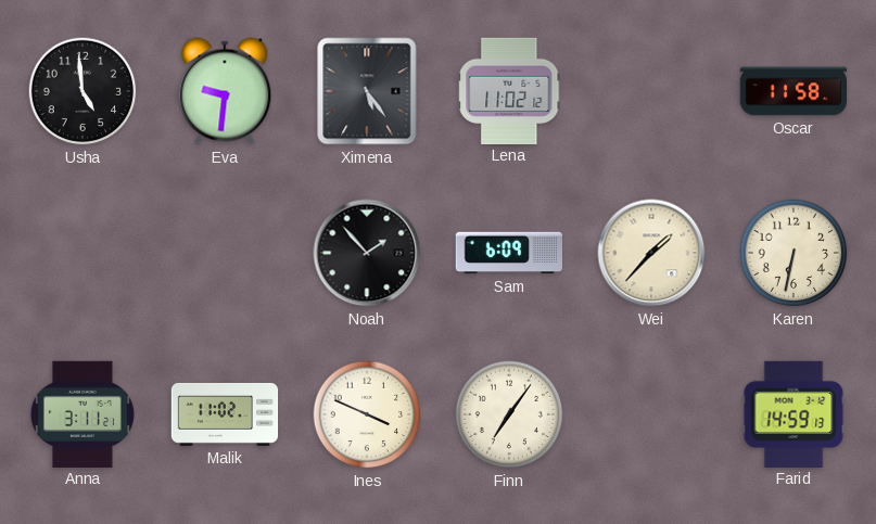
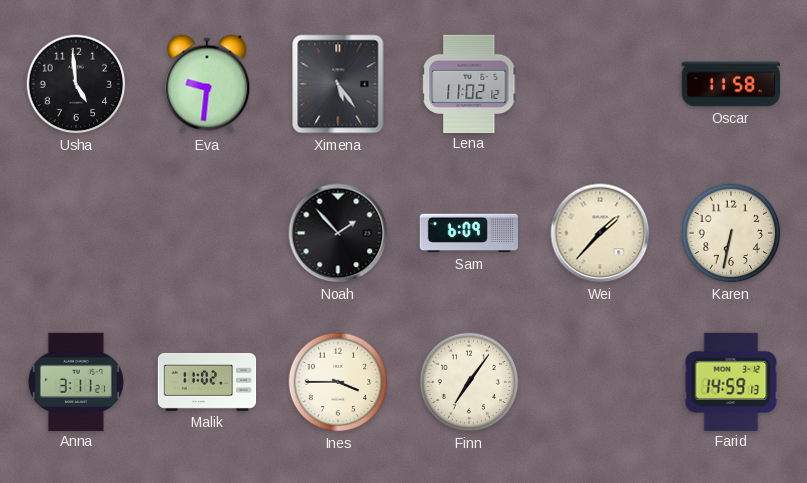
Ines: 3:49 -> 3:45 (338, 382)
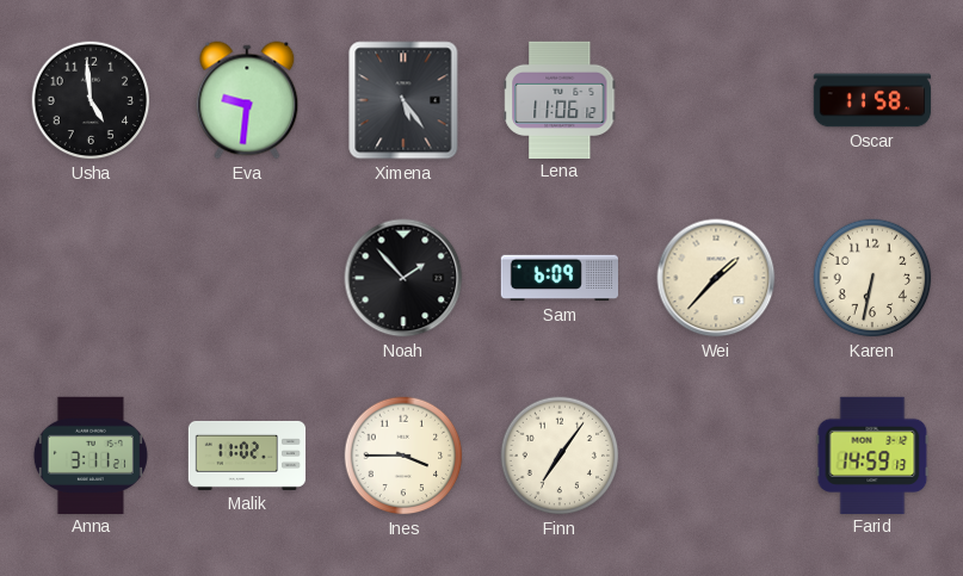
Lena: 11:02 -> 11:06 (560, 99)
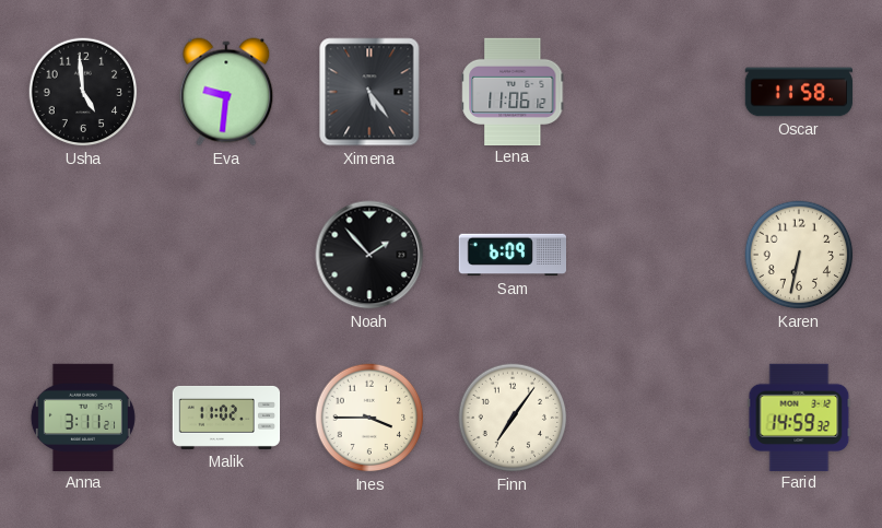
Wei: 1:37 -> none (716, 278)
Farid: 14:59:13 -> 14:59:32 (799, 416)
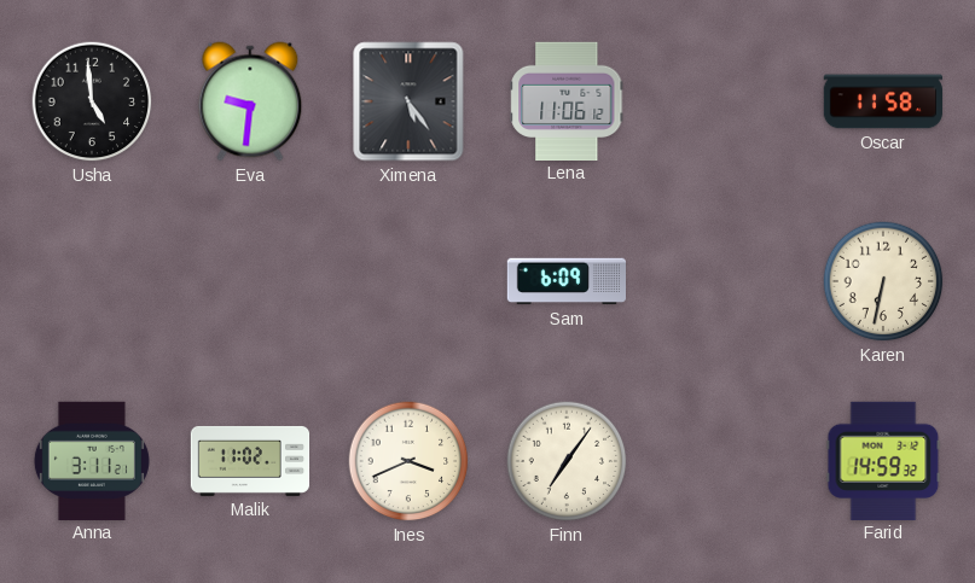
Noah: 1:53 -> none (369, 255)
Ines: 3:45 -> 3:41 (408, 461)
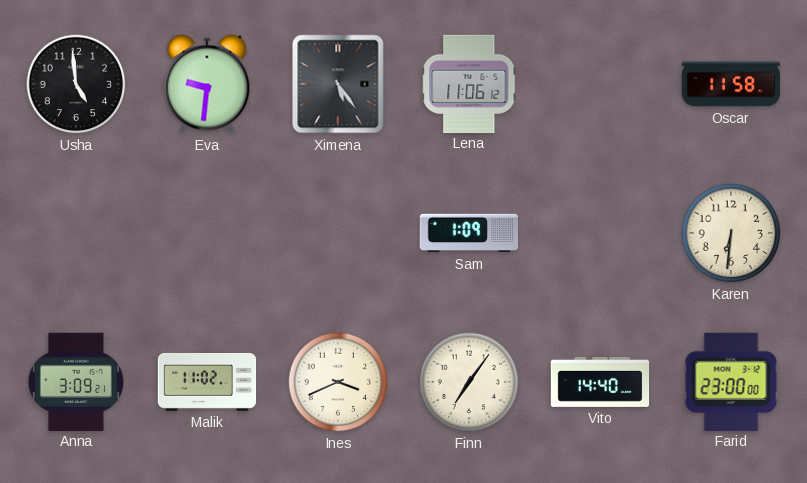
Sam: 6:09 -> 1:09 (468, 233)
Karen: 6:32 -> 6:31 (731, 233)
Anna: 3:11 -> 3:09 (76, 381)
Vito: none -> 14:40 (600, 383)
Farid: 14:59 -> 23:00 (731, 381)
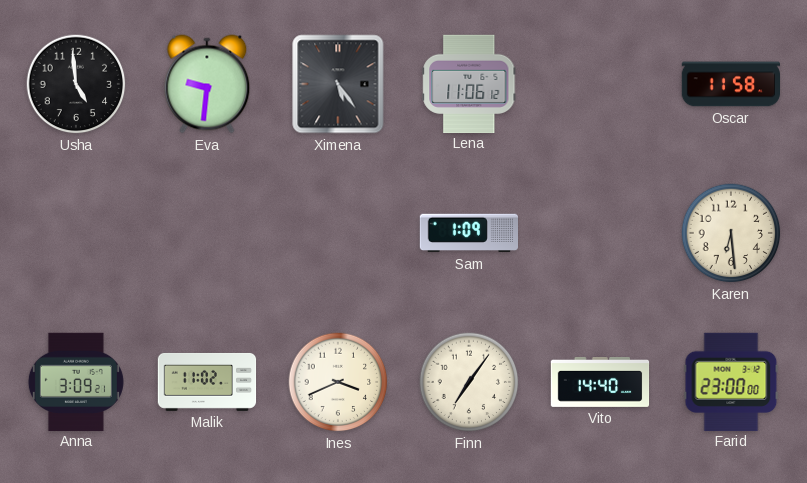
Karen: 6:31 -> 6:29 (731, 233)
